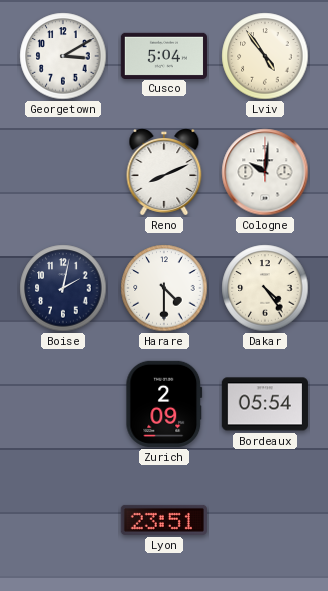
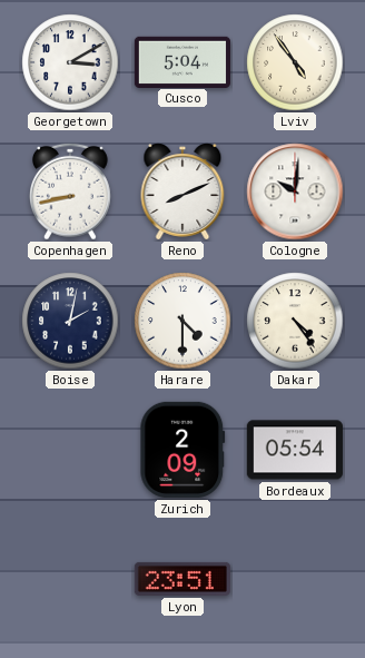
Copenhagen: none -> 8:43 (71, 191)
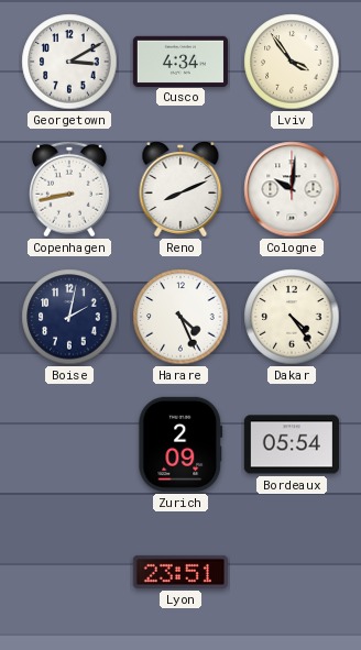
Cusco: 5:04 -> 4:34 (180, 60)
Lviv: 4:54 -> 3:54 (292, 62)
Harare: 4:30 -> 4:26 (180, 317)
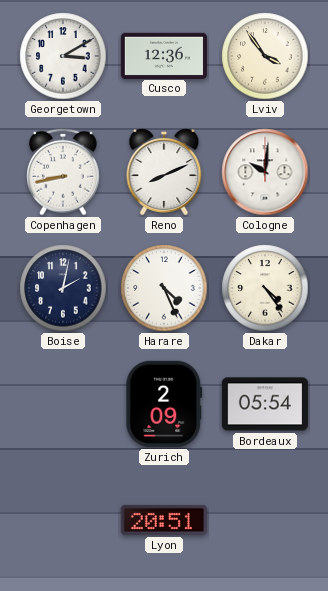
Cusco: 4:34 -> 12:36 (164, 55)
Lyon: 23:51 -> 20:51 (164, 520)
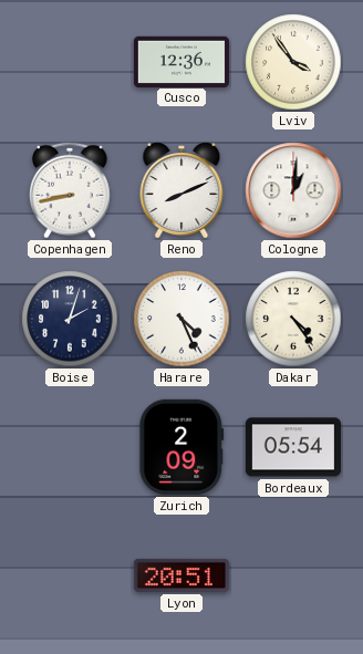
Georgetown: 3:10 -> none (63, 56)
Cologne: 10:01 -> 1:01 (293, 190)
Boise: 2:02 -> 2:03 (70, 319)
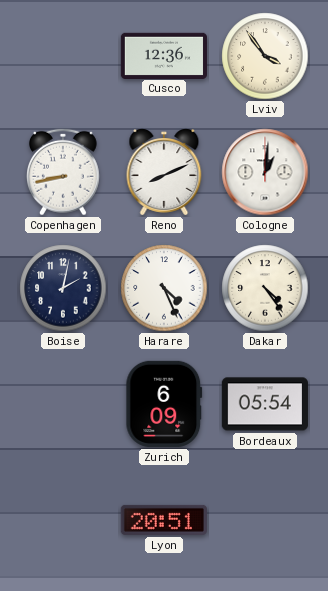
Boise: 2:03 -> 2:02 (63, 288)
Zurich: 2:09 -> 6:09 (164, 404)
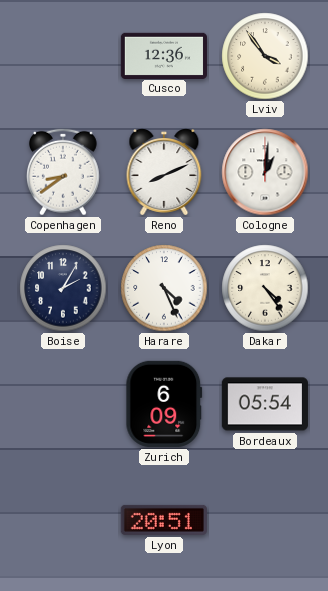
Copenhagen: 8:43 -> 8:39 (64, 172)
Boise: 2:02 -> 2:05 (63, 288)
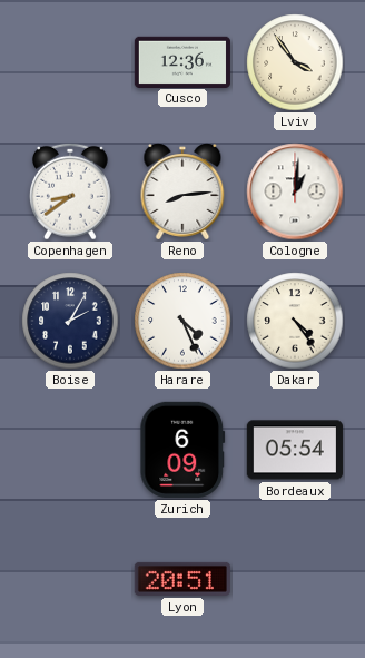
Reno: 8:11 -> 8:14 (182, 191)
